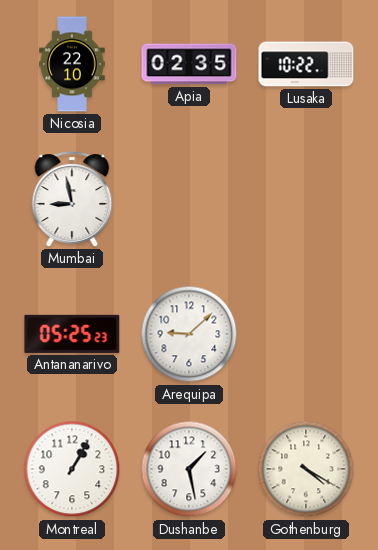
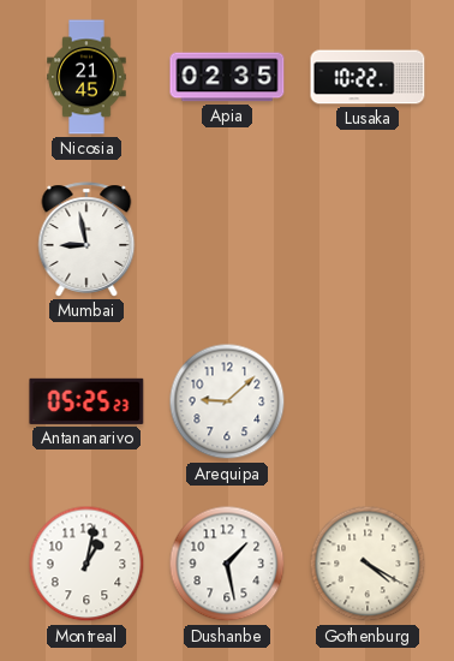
Nicosia: 22:10 -> 21:45 (86, 77)
Montreal: 1:05 -> 1:02 (86, 564)
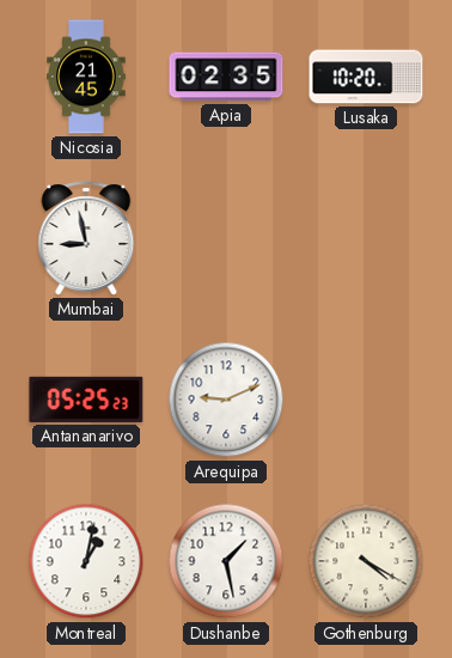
Lusaka: 10:22 -> 10:20 (366, 77)
Arequipa: 9:08 -> 9:11 (226, 400)
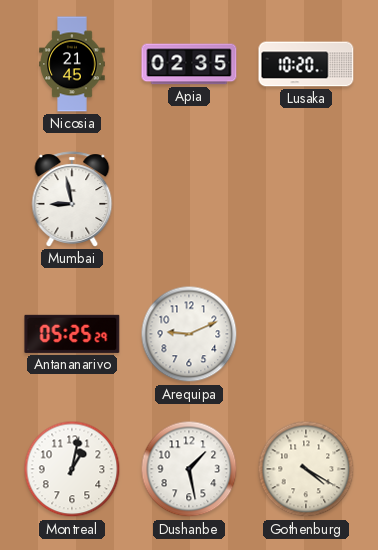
Antananarivo: 05:25:23 -> 05:25:29 (72, 334)
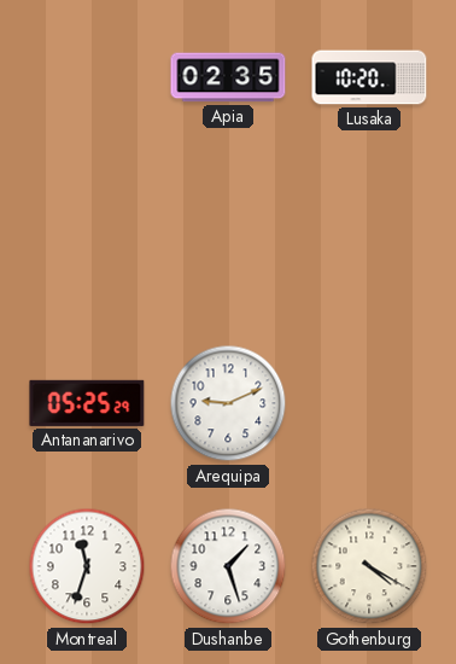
Nicosia: 21:45 -> none (72, 64)
Mumbai: 8:58 -> none (72, 199)
Montreal: 1:02 -> 11:33 (87, 566)
Dushanbe: 1:28 -> 1:27 (228, 566)
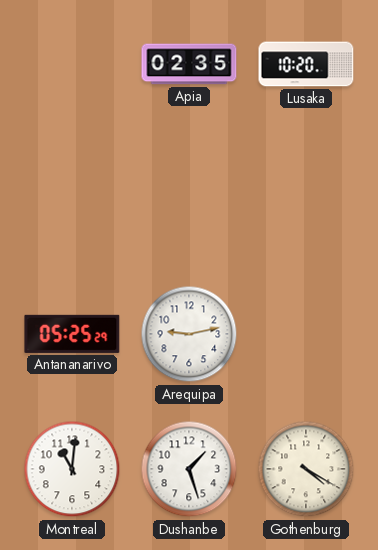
Arequipa: 9:11 -> 9:13 (189, 334)
Montreal: 11:33 -> 11:01 (72, 469)
